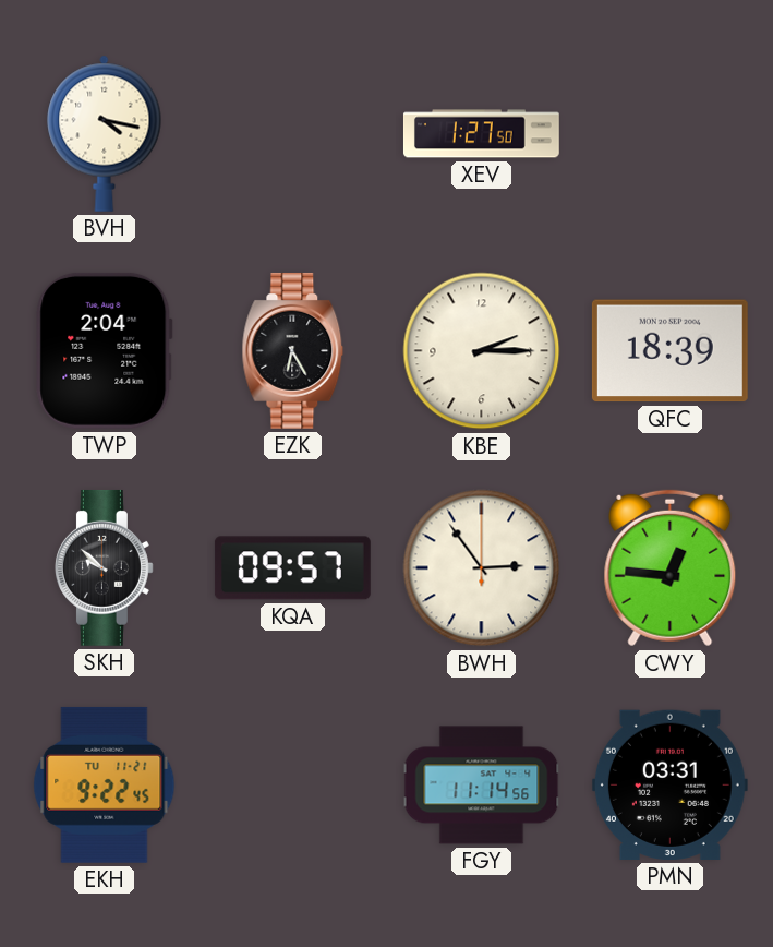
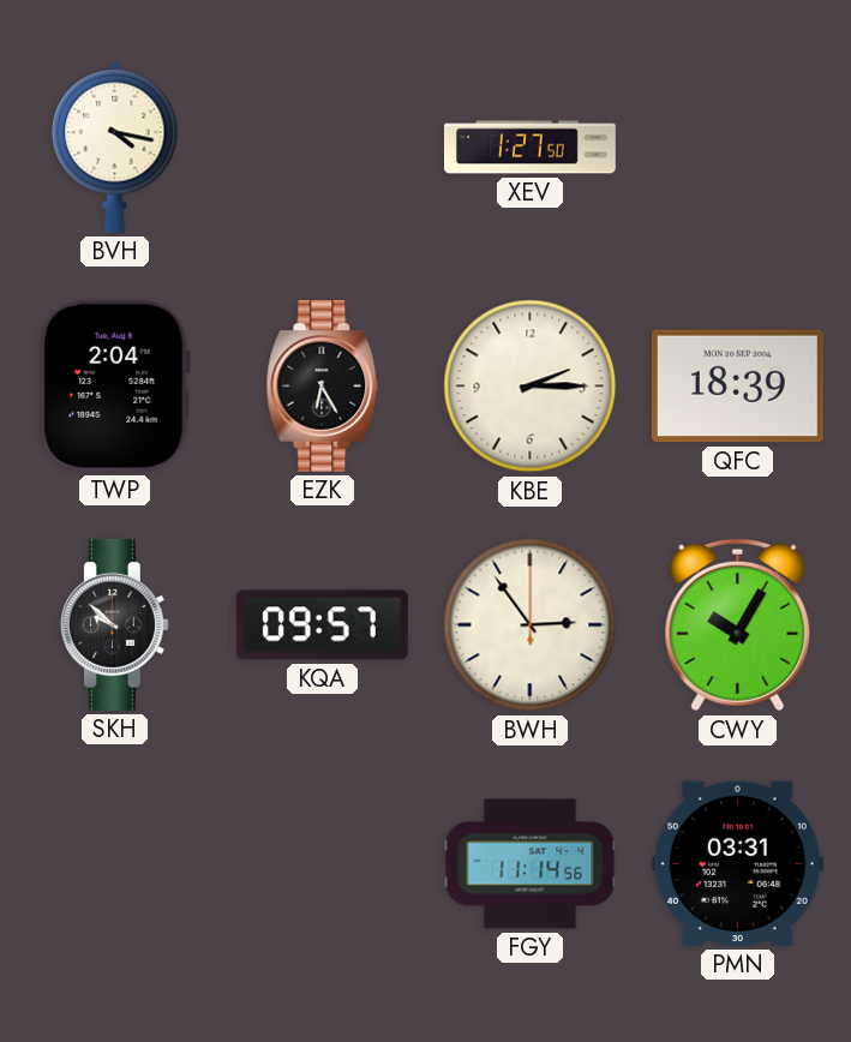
CWY: 12:46 -> 10:05 (738, 625)
EKH: 9:22 -> none (105, 784)
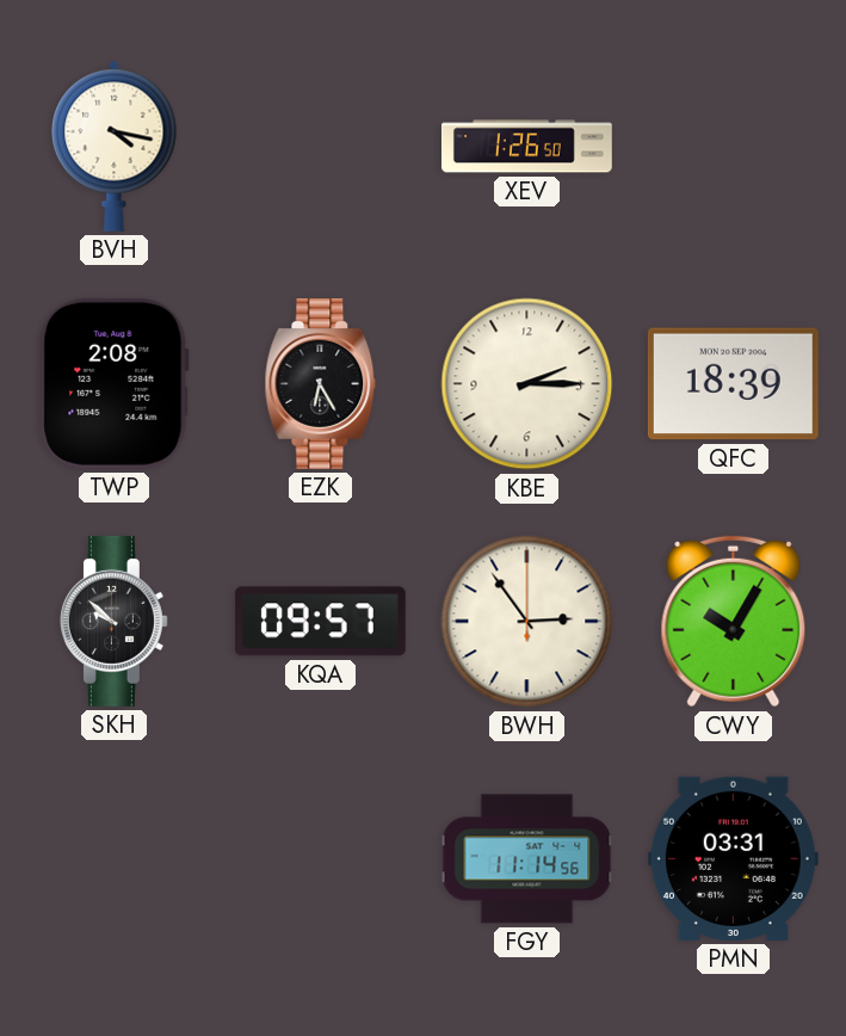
XEV: 1:27 -> 1:26 (526, 147)
TWP: 2:04 -> 2:08 (115, 383)
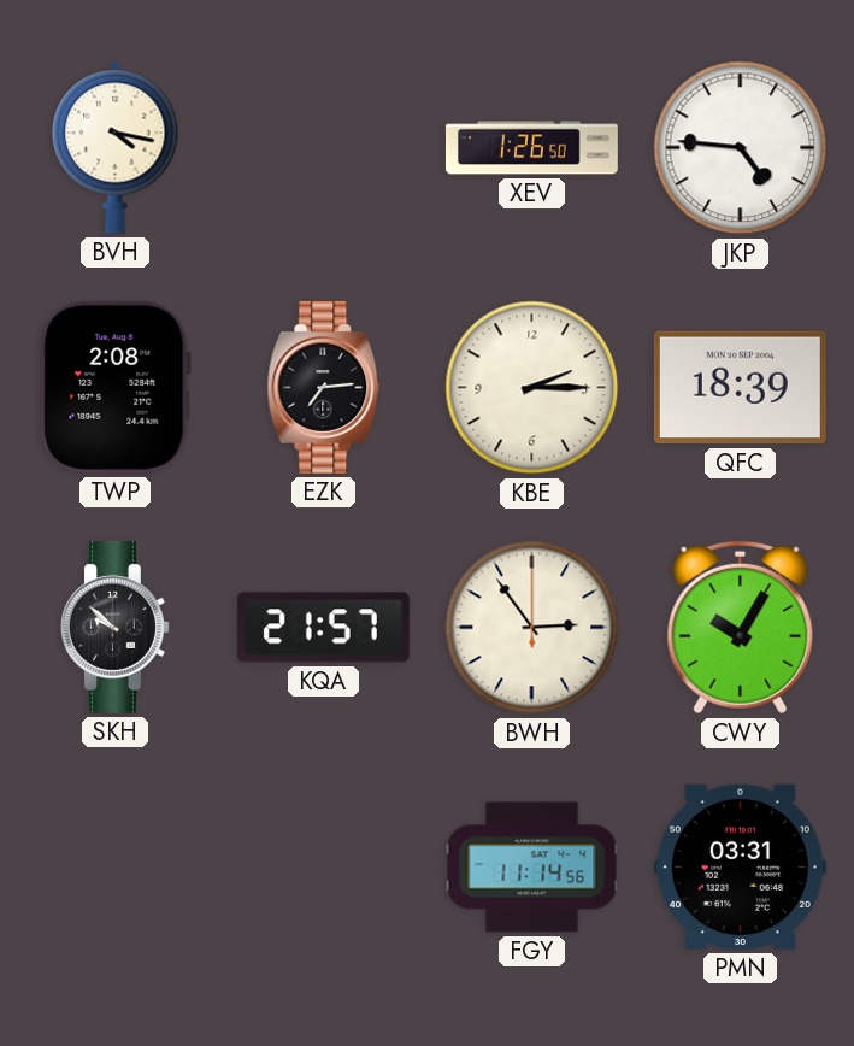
JKP: none -> 4:46 (741, 148)
EZK: 6:25 -> 7:14 (324, 387)
KQA: 09:57 -> 21:57 (323, 628)
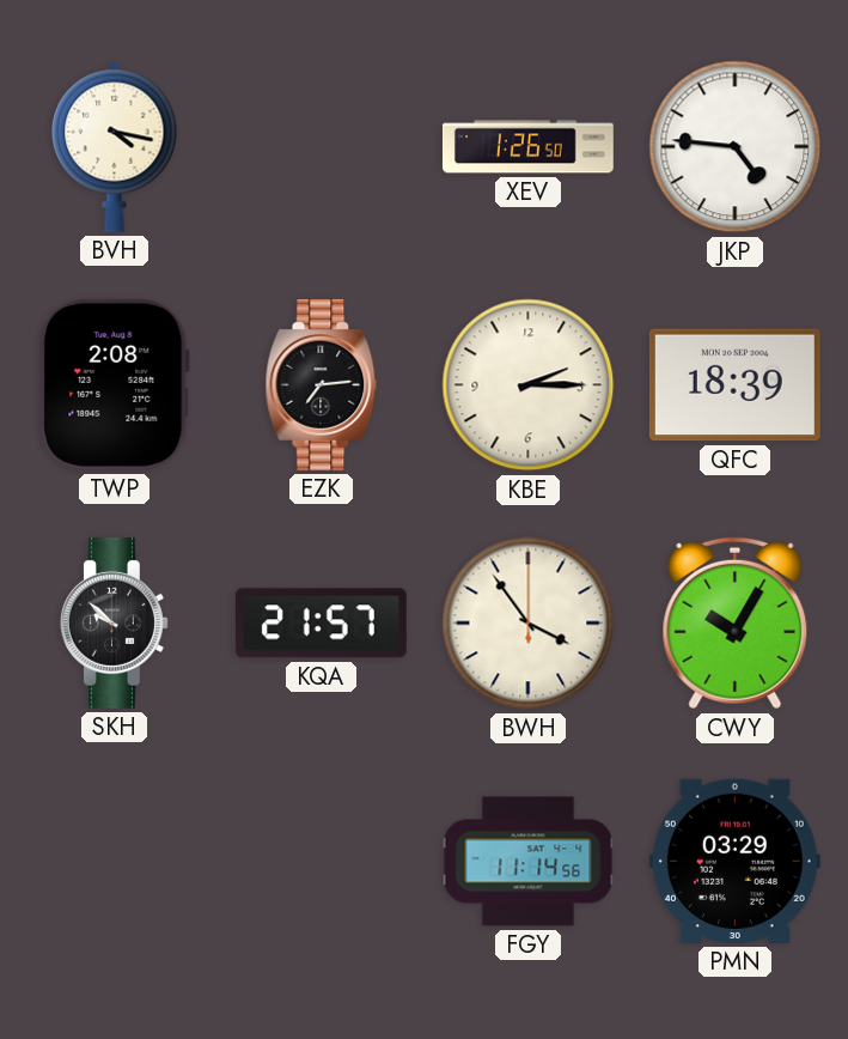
BWH: 2:54 -> 3:54 (529, 624)
PMN: 03:31 -> 03:29 (734, 861)
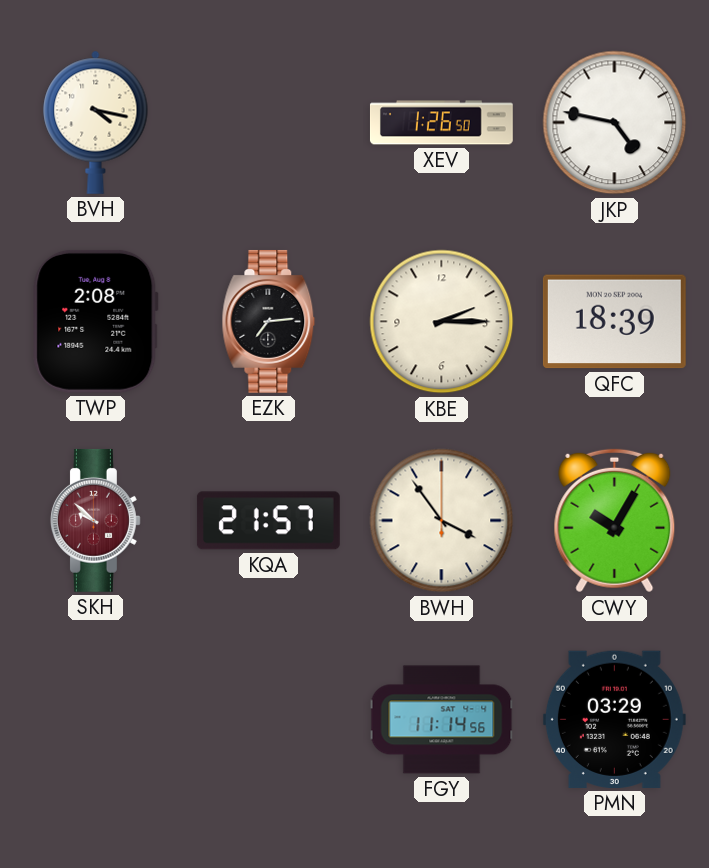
JKP: 4:46 -> 4:47 (615, 123)
SKH dial: black -> burgundy (95, 520)
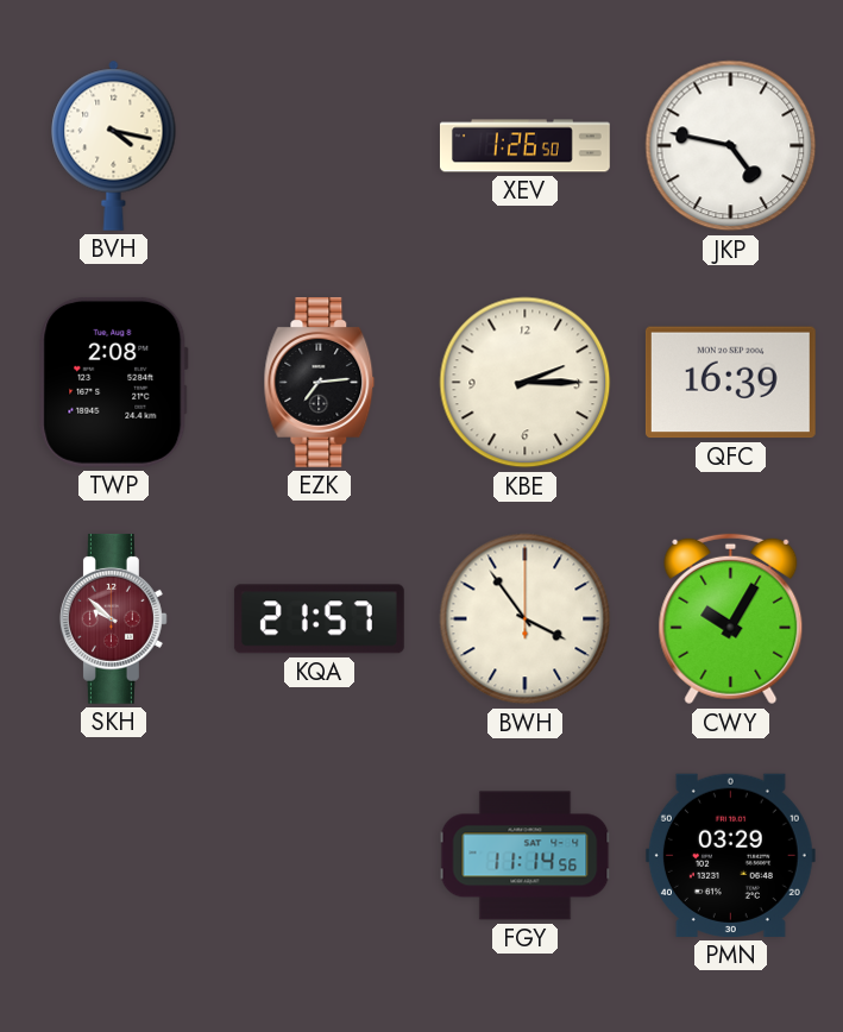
QFC: 18:39 -> 16:39 (730, 383)
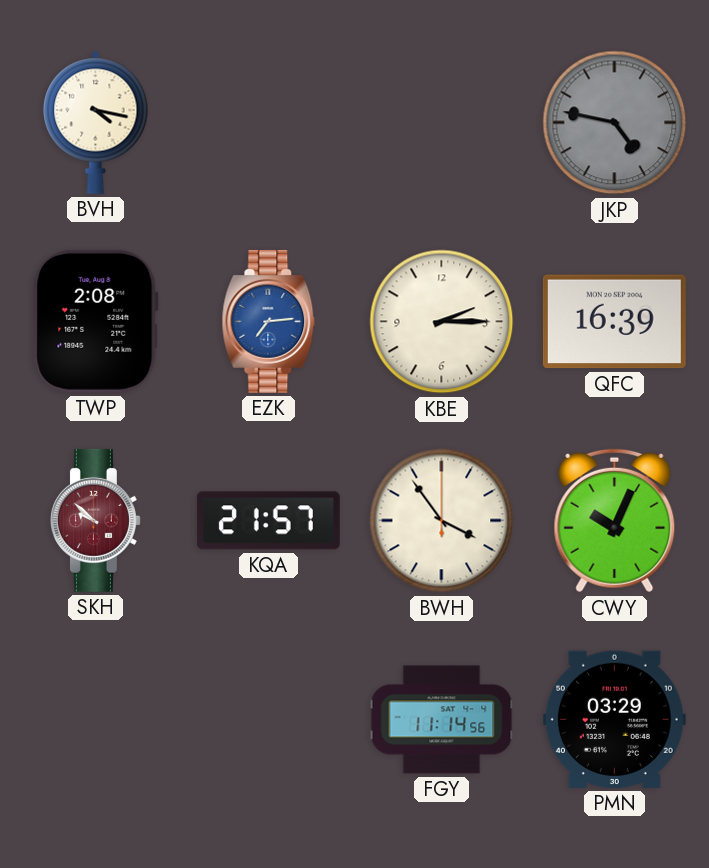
XEV: 1:26 -> none (524, 146)
JKP dial: white -> grey (615, 123)
EZK dial: black -> blue (269, 321)
CWY: 10:05 -> 10:04 (615, 521)
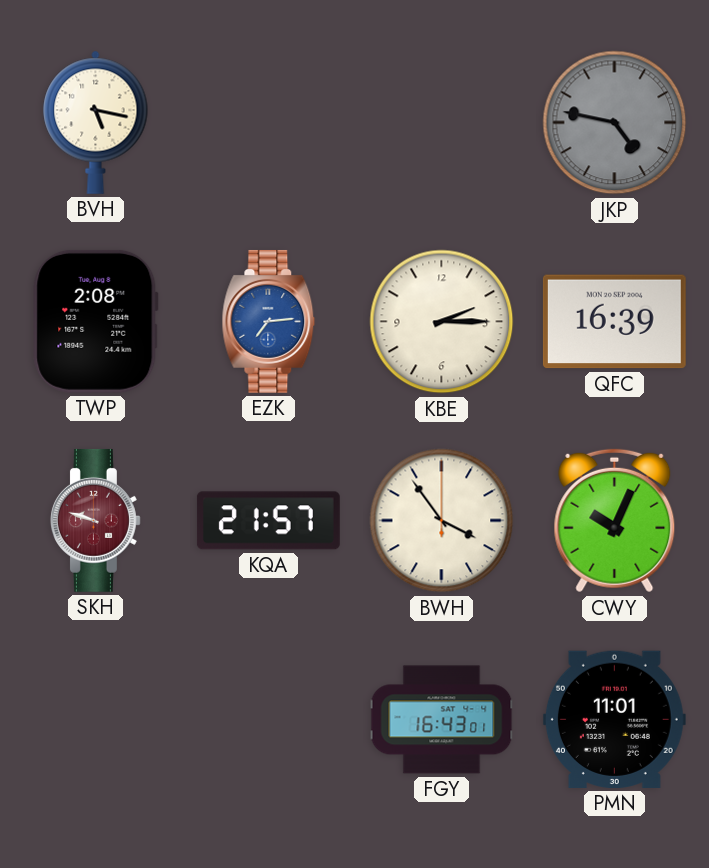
BVH: 4:17 -> 5:17 (96, 122)
SKH: 9:52 -> 9:48 (95, 520)
FGY: 11:14 -> 16:43 (442, 720)
PMN: 03:29 -> 11:01 (614, 719)
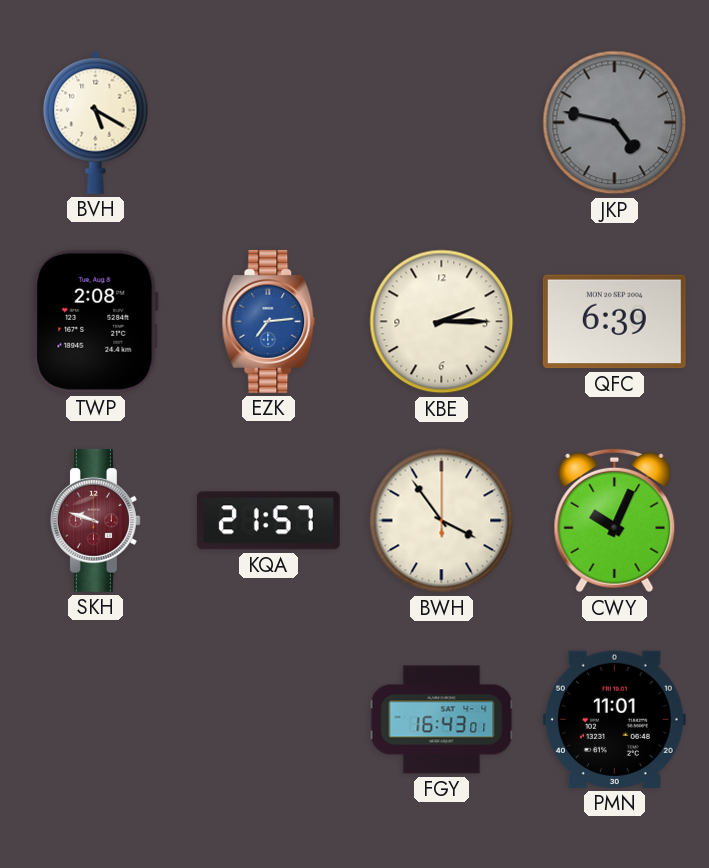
BVH: 5:17 -> 5:20 (96, 122)
QFC: 16:39 -> 6:39 (614, 322)
